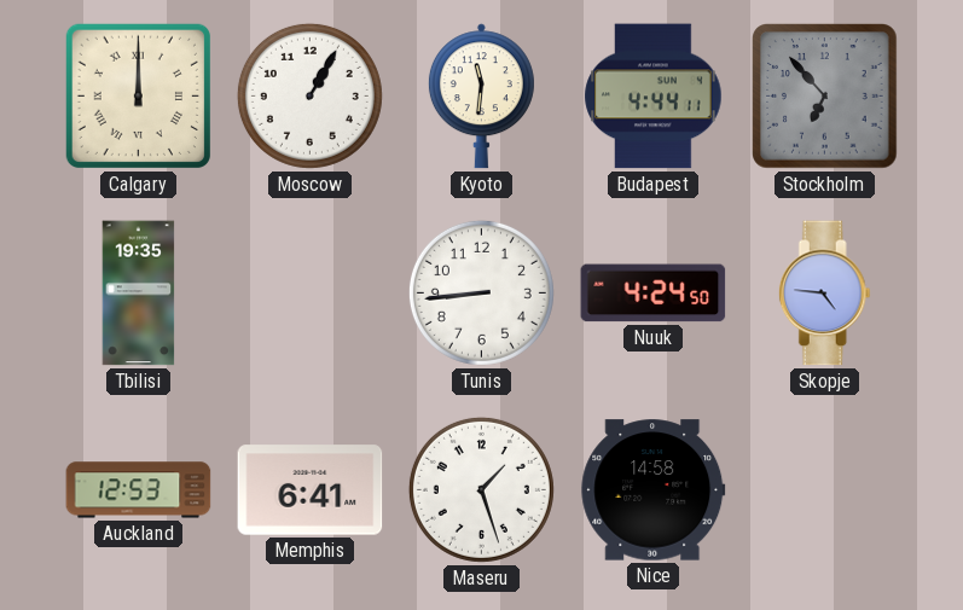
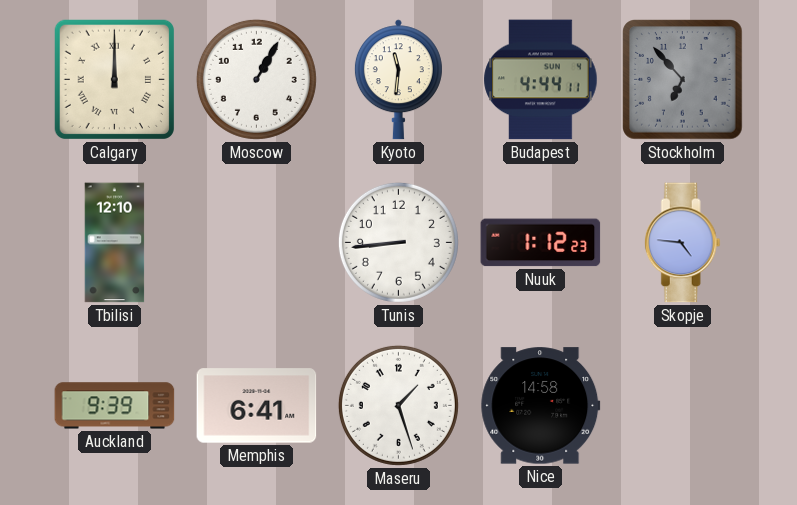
Tbilisi: 19:35 -> 12:10 (115, 243)
Nuuk: 4:24 -> 1:12 (541, 243)
Auckland: 12:53 -> 9:39 (115, 406)
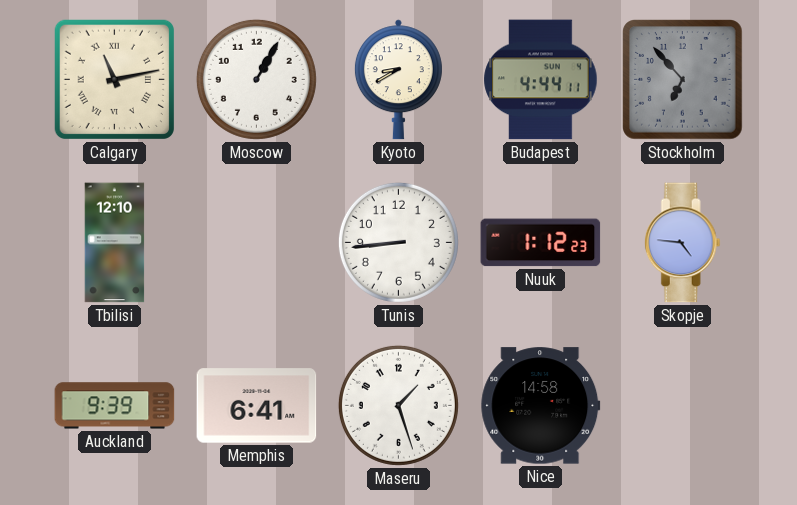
Calgary: 12:00 -> 11:13 (114, 79)
Kyoto: 11:31 -> 8:40 (398, 80)
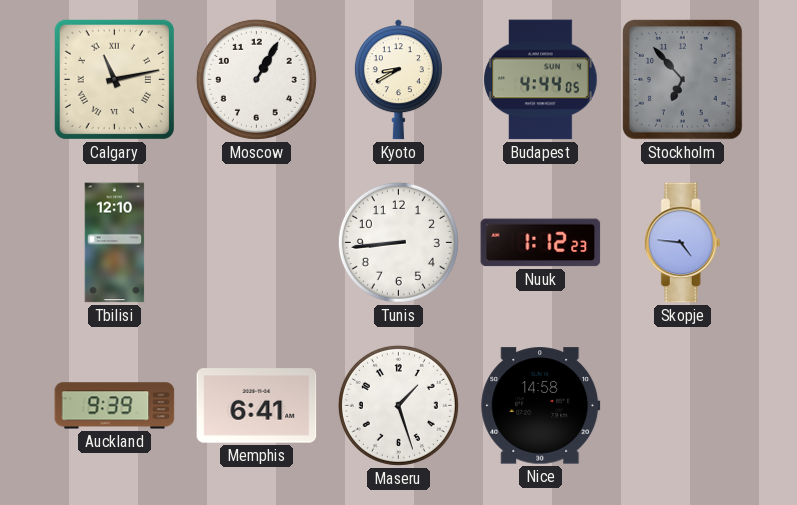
Budapest: 4:44:11 -> 4:44:05 (541, 80)
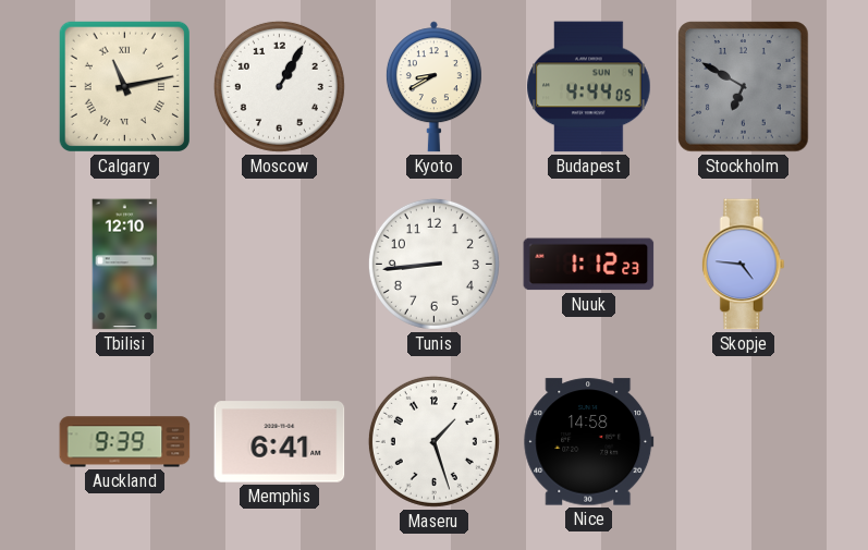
Stockholm: 6:53 -> 6:50 (744, 87)
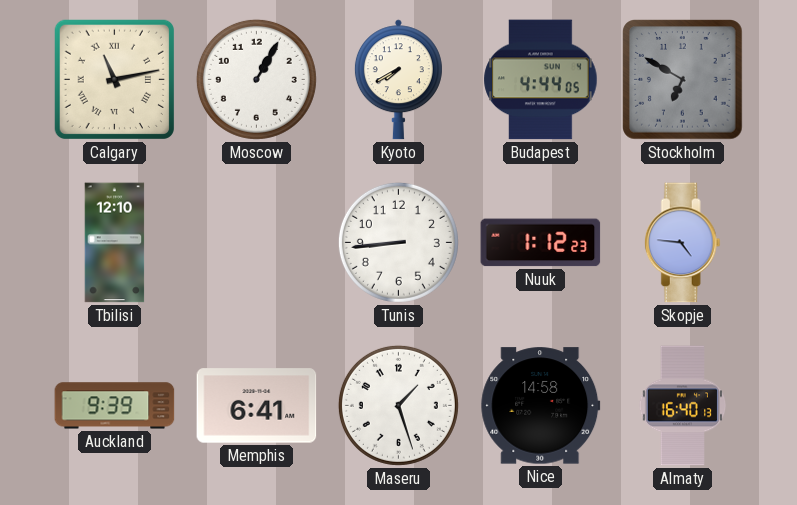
Kyoto: 8:40 -> 7:40 (398, 80)
Almaty: none -> 16:40 (683, 406)
